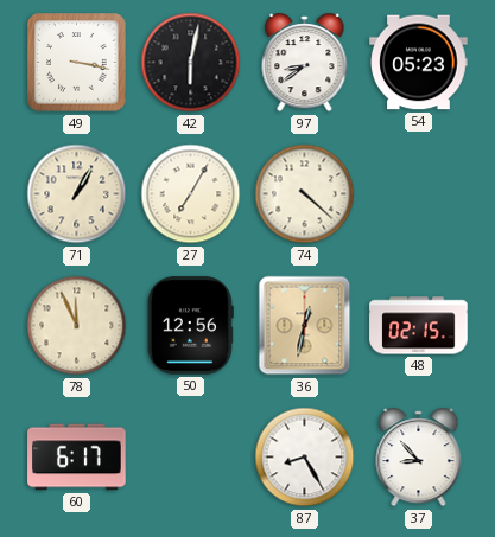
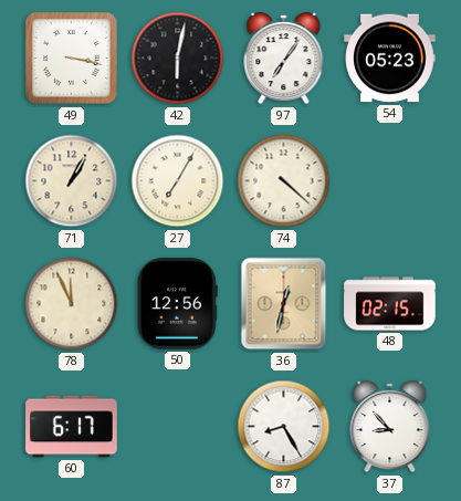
97: 8:39 -> 7:06 (284, 59)
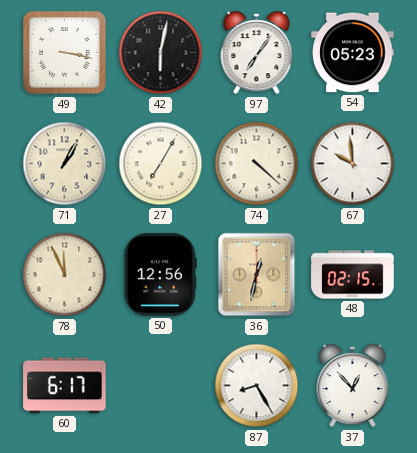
67: none -> 9:59 (353, 164)
37: 8:53 -> 12:53 (353, 386)
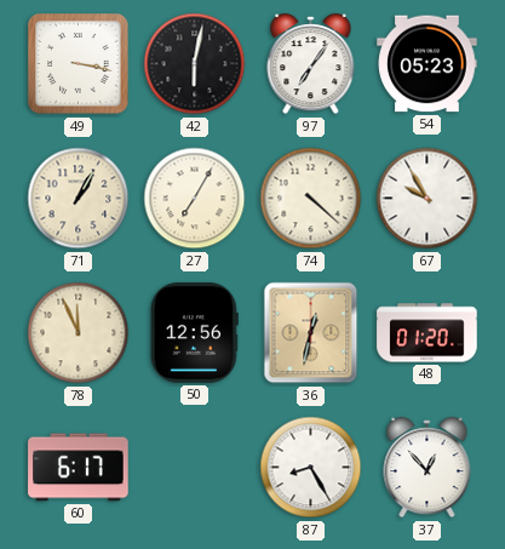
67: 9:59 -> 9:55 (427, 199)
48: 02:15 -> 01:20 (427, 333)
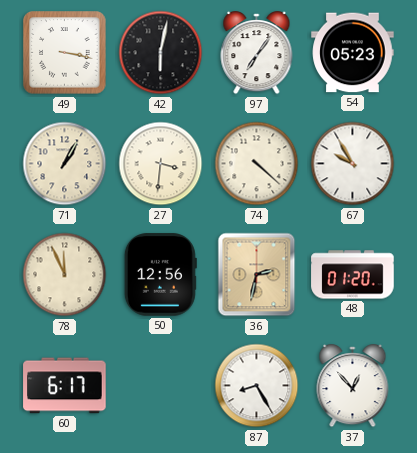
27: 7:05 -> 3:31 (161, 164)
36: 12:32 -> 2:32 (257, 275)
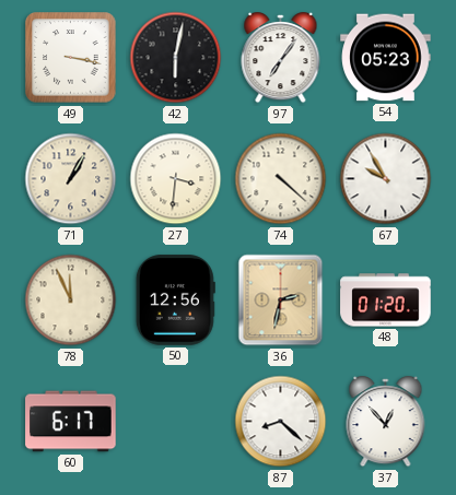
87: 8:25 -> 8:22 (281, 422)
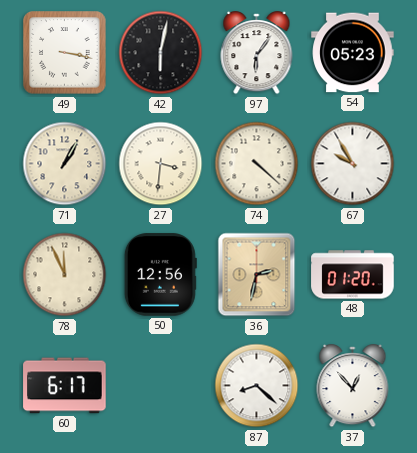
97: 7:06 -> 6:06 (257, 53)
